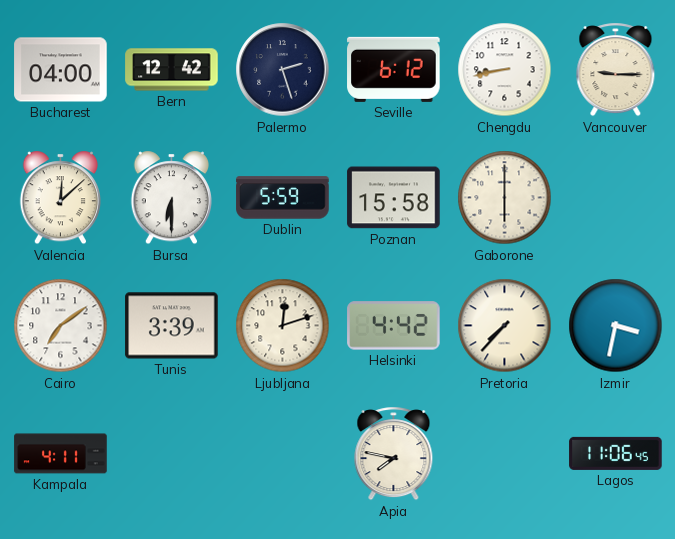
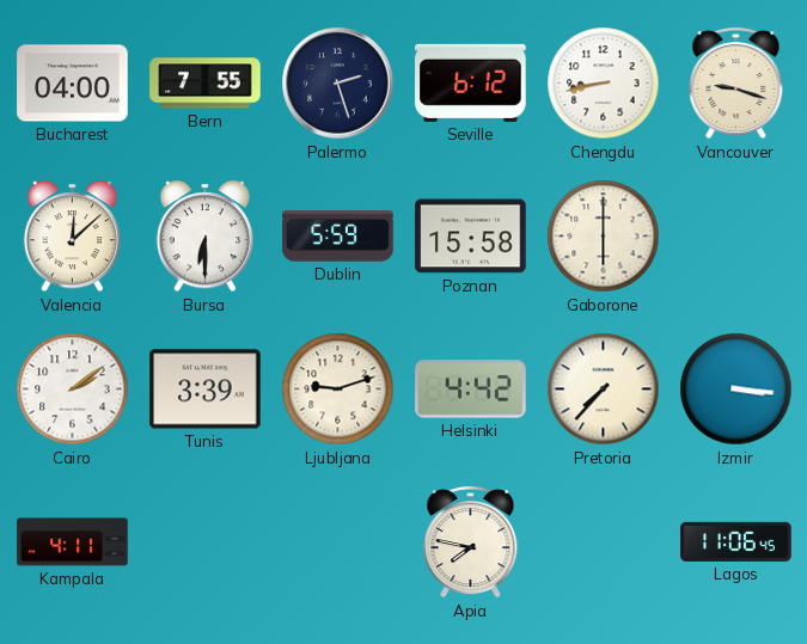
Bern: 12:42 -> 7:55 (206, 84)
Vancouver: 9:15 -> 9:18 (736, 84)
Cairo: 7:09 -> 2:09 (73, 390)
Ljubljana: 12:12 -> 9:12 (338, 390)
Izmir: 3:32 -> 3:16 (736, 390)
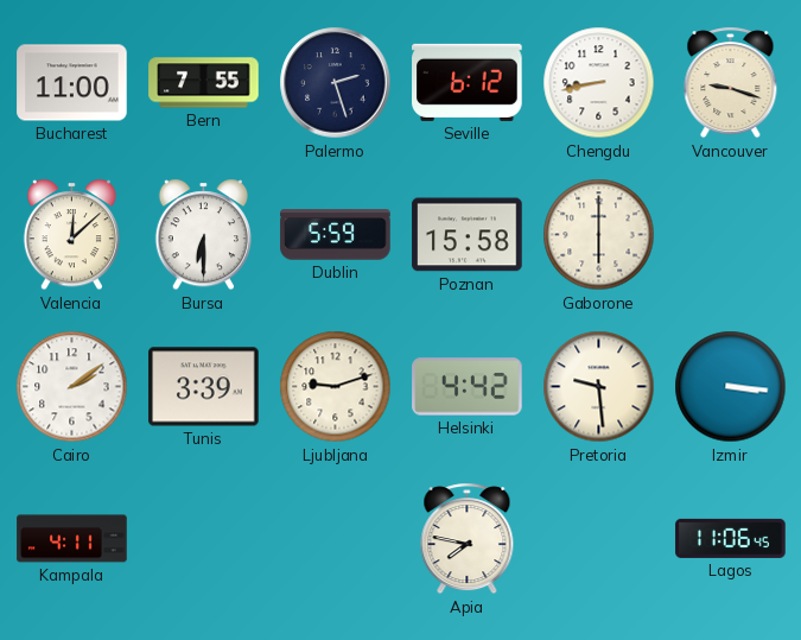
Bucharest: 04:00 -> 11:00 (72, 83)
Pretoria: 7:37 -> 9:29 (599, 387)
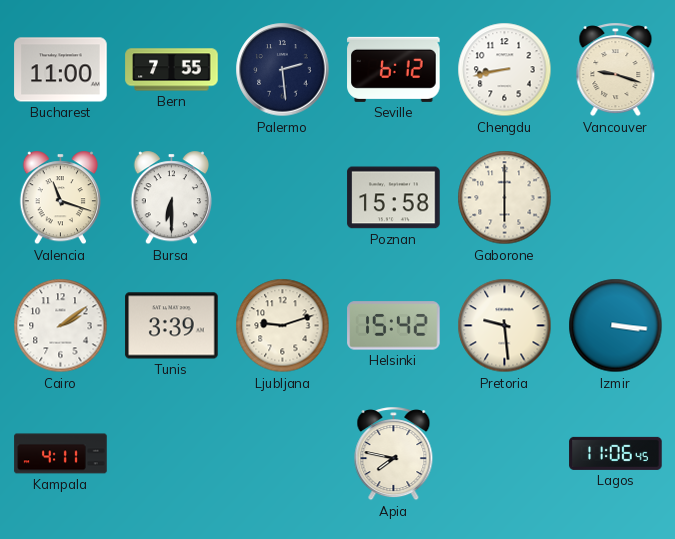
Palermo: 2:27 -> 2:29 (283, 70)
Valencia: 12:08 -> 11:18 (60, 198)
Dublin: 5:59 -> none (336, 235)
Helsinki: 4:42 -> 15:42 (394, 326)
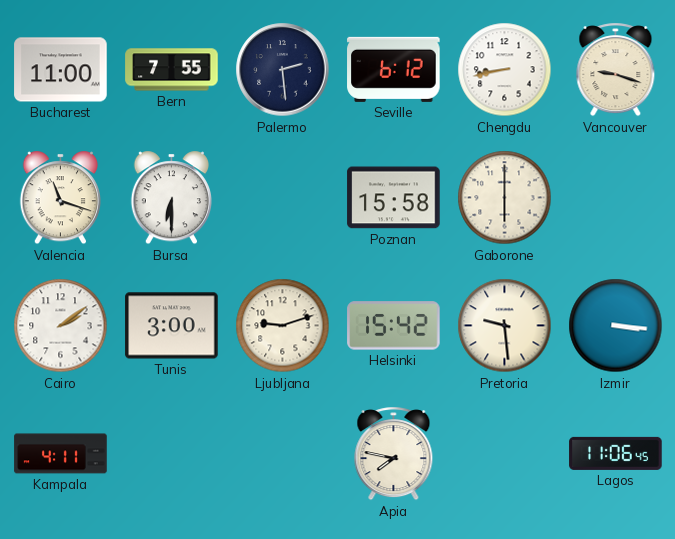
Tunis: 3:39 -> 3:00 (172, 326)
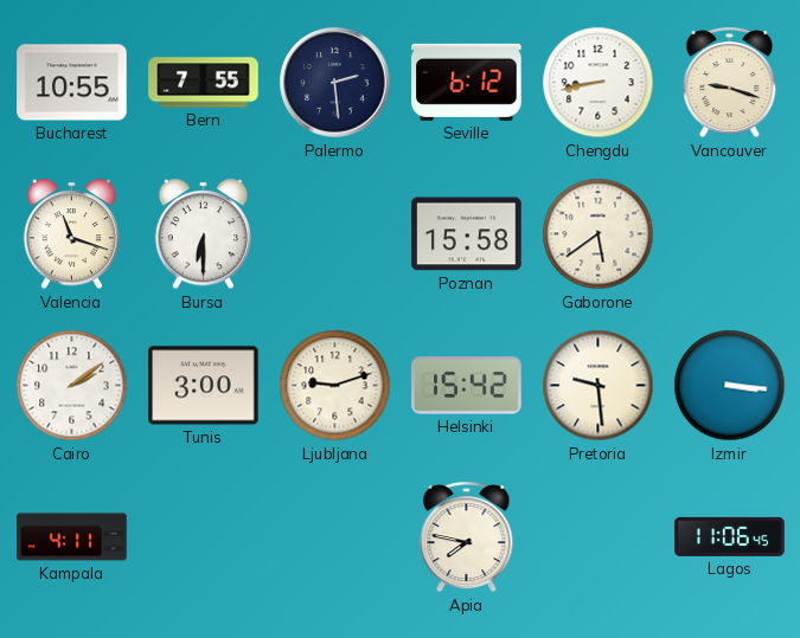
Bucharest: 11:00 -> 10:55 (72, 83)
Gaborone: 6:00 -> 5:39 (599, 234)
